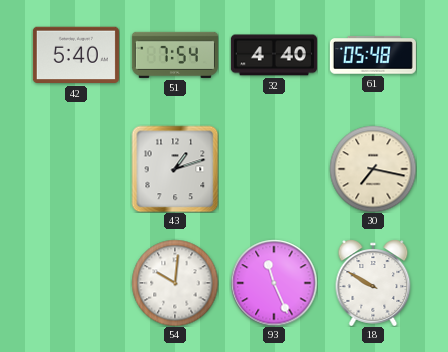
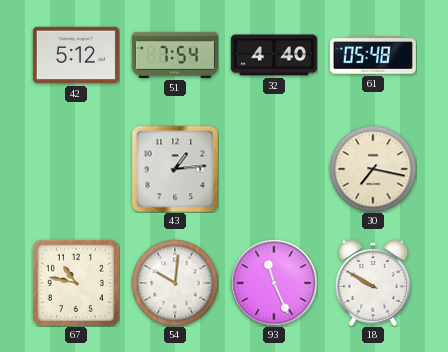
42: 5:40 -> 5:12 (76, 55)
43: 1:12 -> 1:14 (175, 169)
67: none -> 10:47 (76, 283)
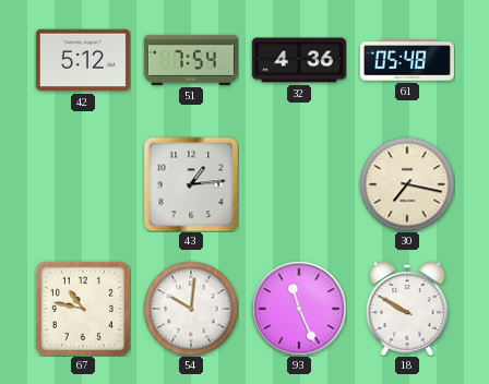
32: 4:40 -> 4:36 (299, 60)
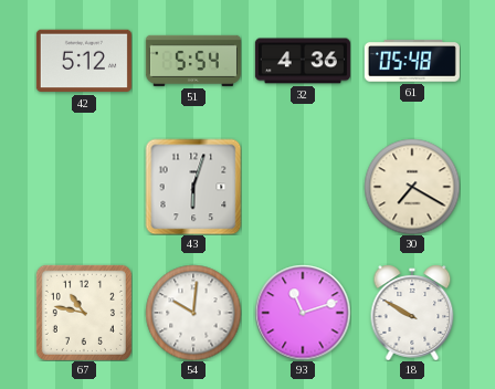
51: 7:54 -> 5:54 (193, 61)
43: 1:14 -> 6:03 (193, 187)
30: 7:17 -> 7:20 (412, 187)
93: 11:26 -> 11:12 (303, 313)
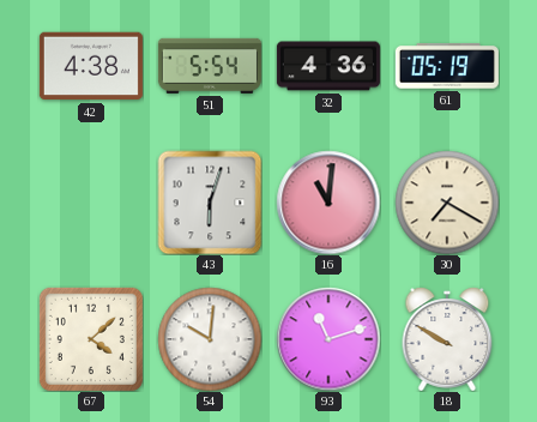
42: 5:12 -> 4:38 (91, 66)
61: 05:48 -> 05:19 (447, 66)
16: none -> 11:01 (328, 203)
67: 10:47 -> 4:08 (91, 339)
